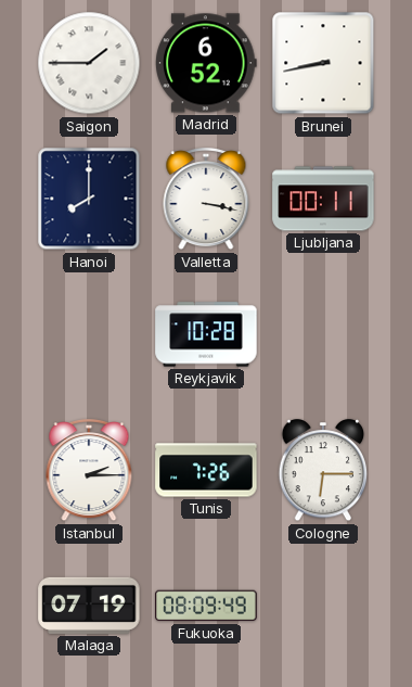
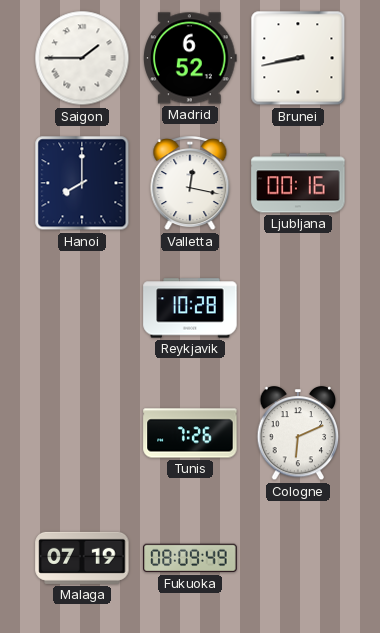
Valletta: 3:17 -> 12:17 (190, 184)
Ljubljana: 00:11 -> 00:16 (298, 183)
Istanbul: 2:15 -> none (89, 471)
Cologne: 6:15 -> 6:11 (298, 434)
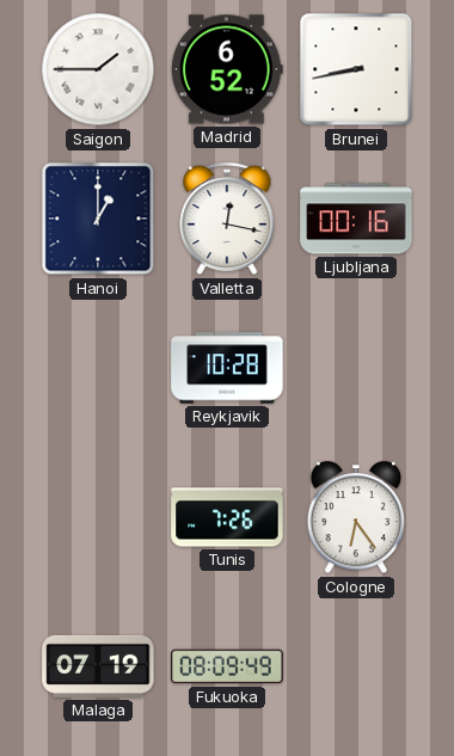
Hanoi: 8:00 -> 1:00 (98, 219)
Cologne: 6:11 -> 6:24 (356, 518)
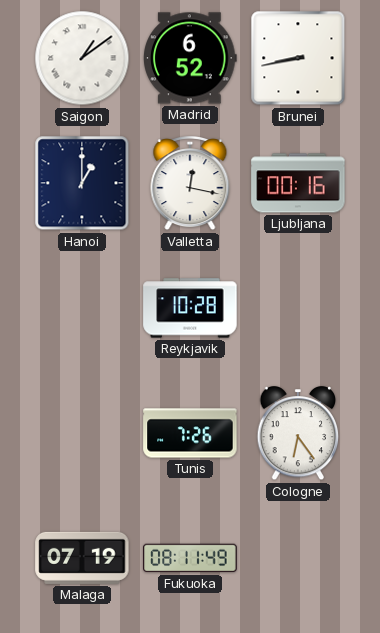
Saigon: 1:45 -> 1:09 (82, 58)
Fukuoka: 08:09 -> 08:11 (190, 558)
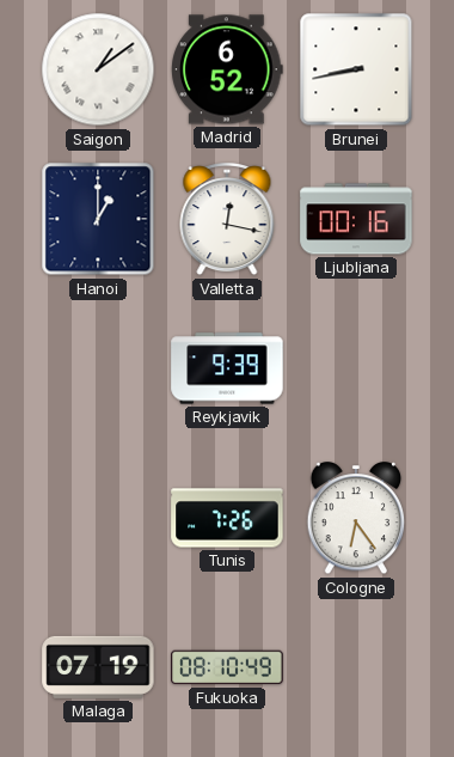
Reykjavik: 10:28 -> 9:39 (227, 368)
Fukuoka: 08:11 -> 08:10 (227, 667)
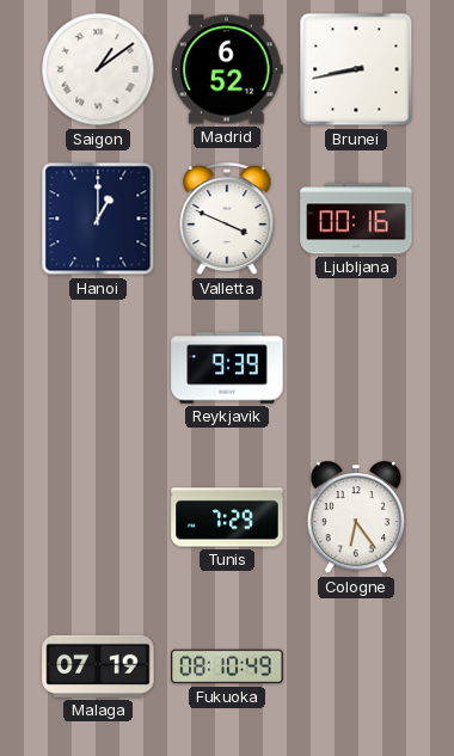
Valletta: 12:17 -> 3:49 (227, 220)
Tunis: 7:26 -> 7:29 (227, 517)
